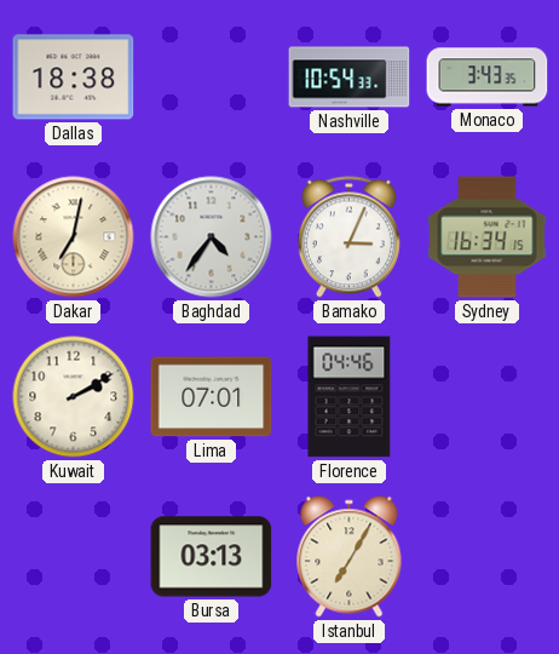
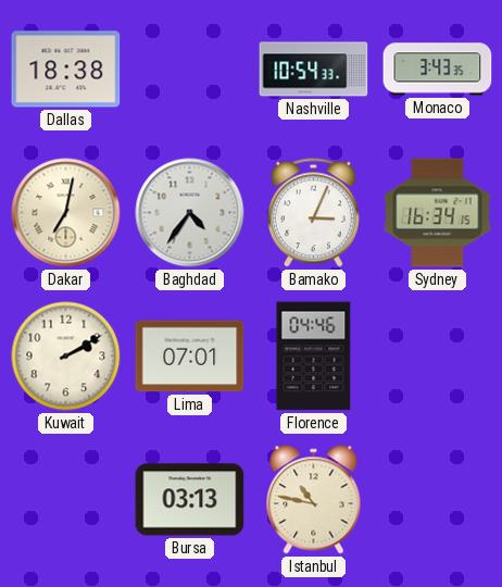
Istanbul: 7:05 -> 10:47 (314, 500)
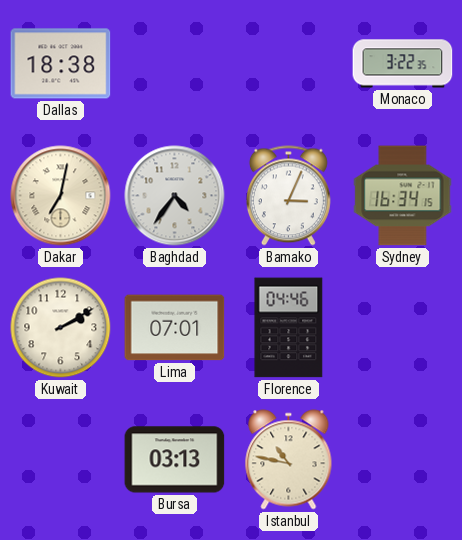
Nashville: 10:54 -> none (314, 70)
Monaco: 3:43 -> 3:22 (403, 64)
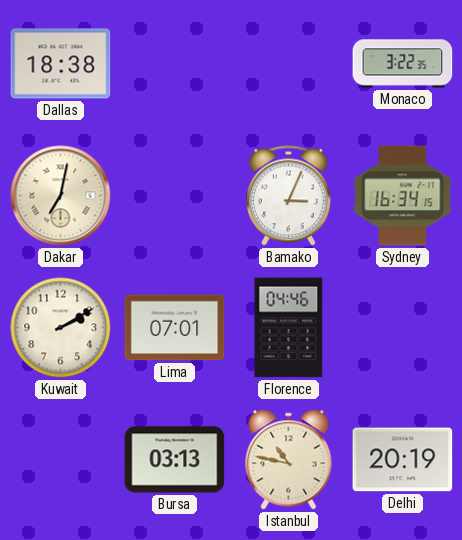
Baghdad: 4:36 -> none (175, 196)
Delhi: none -> 20:19 (403, 460)
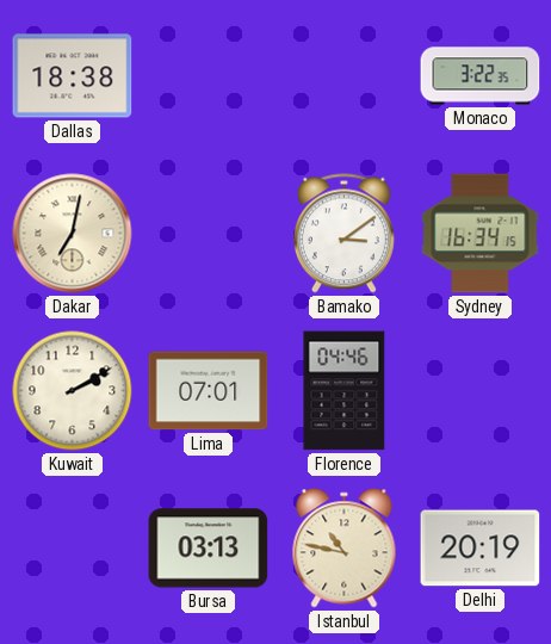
Bamako: 3:04 -> 3:09 (343, 234)
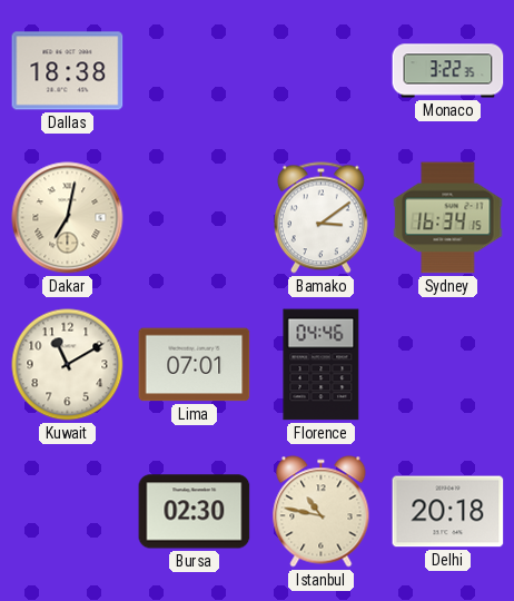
Kuwait: 2:10 -> 11:10 (68, 365)
Bursa: 03:13 -> 02:30 (195, 512)
Delhi: 20:19 -> 20:18 (448, 512)
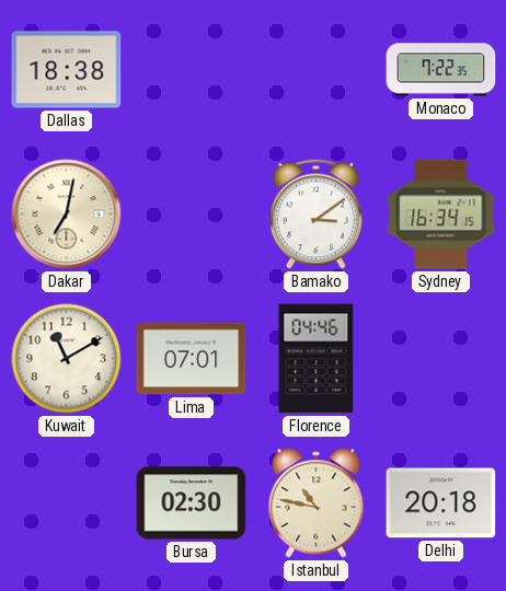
Monaco: 3:22 -> 7:22 (441, 70)
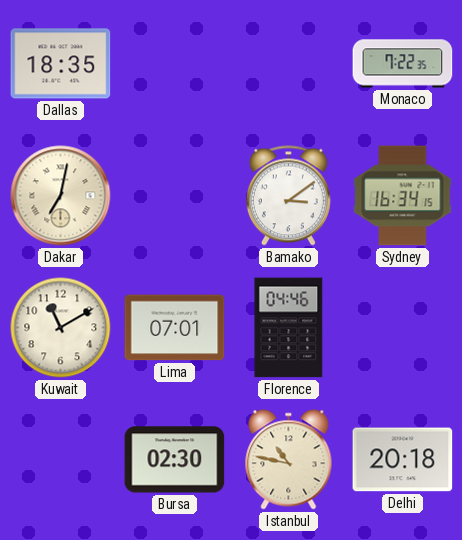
Dallas: 18:38 -> 18:35 (61, 64)
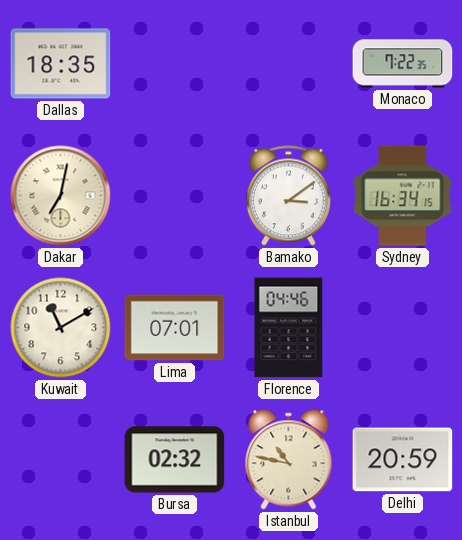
Bursa: 02:30 -> 02:32 (175, 460)
Delhi: 20:18 -> 20:59 (403, 460)
